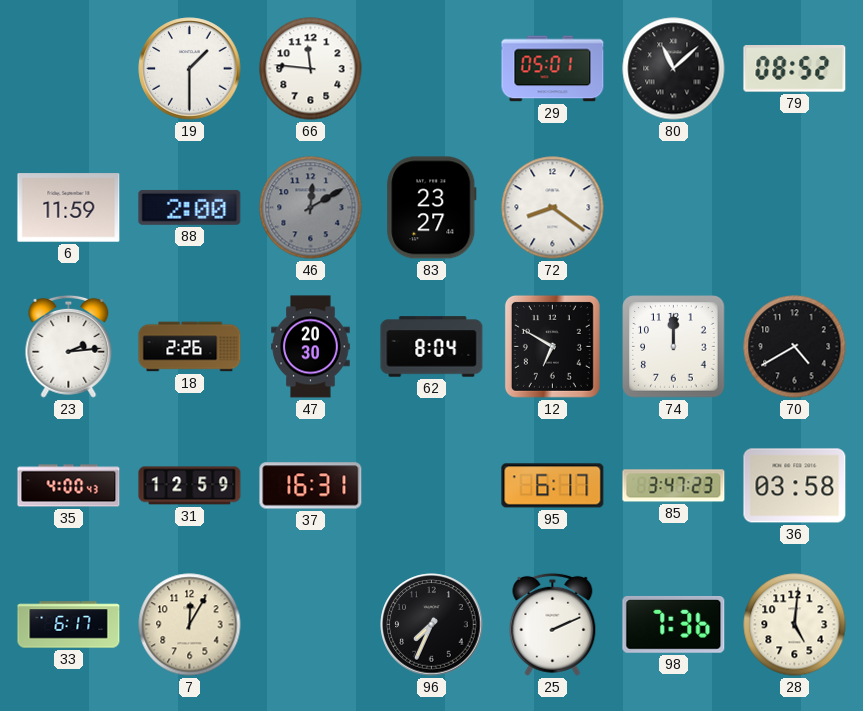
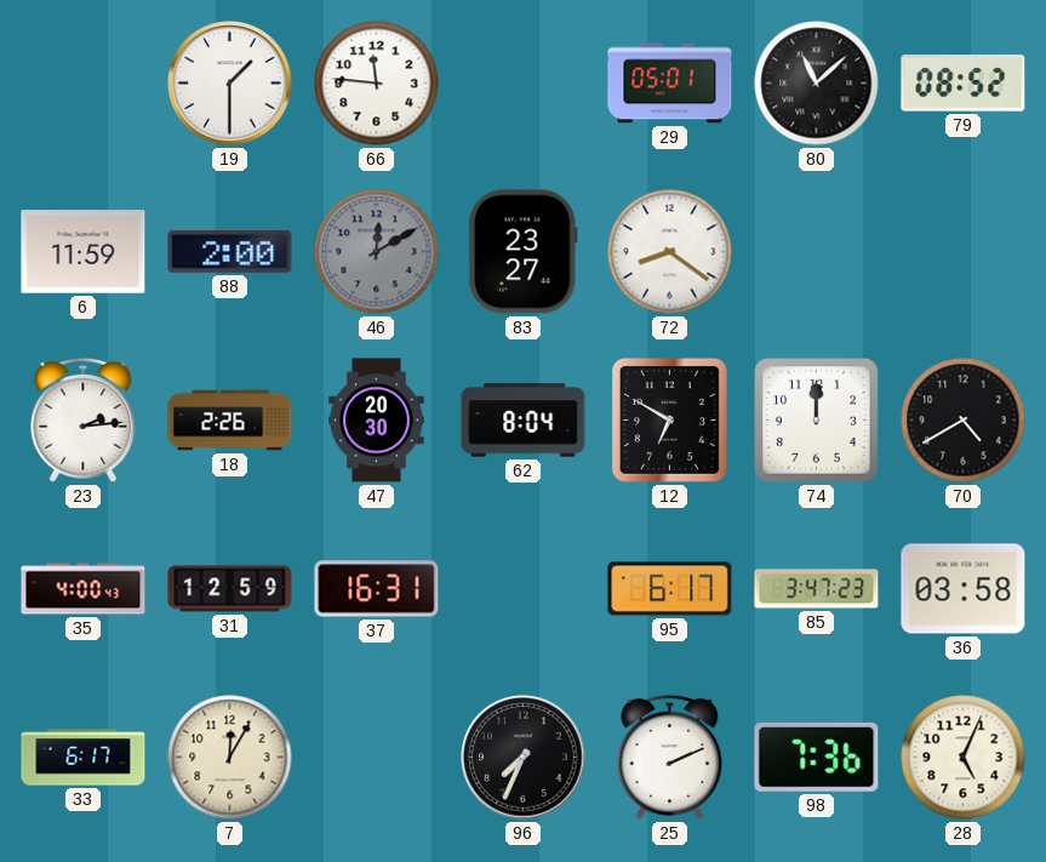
28: 5:01 -> 5:04 (964, 758)
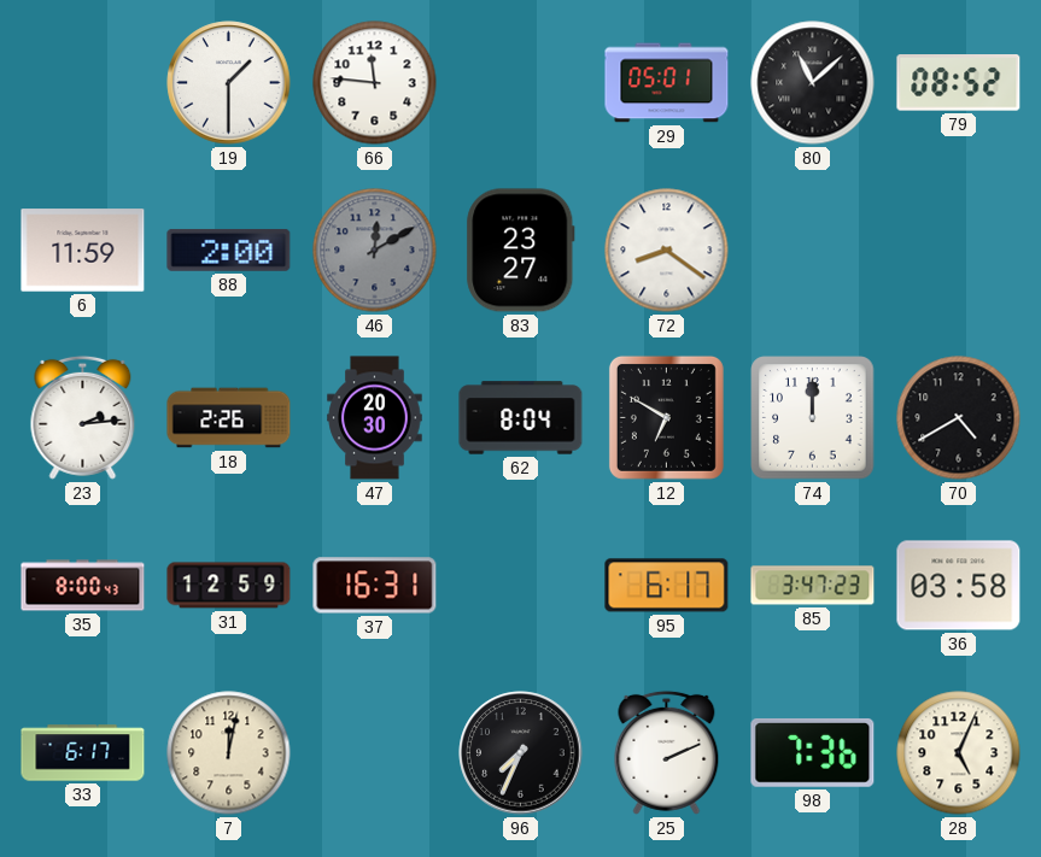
35: 4:00 -> 8:00 (83, 586)
7: 12:05 -> 12:02 (229, 753)
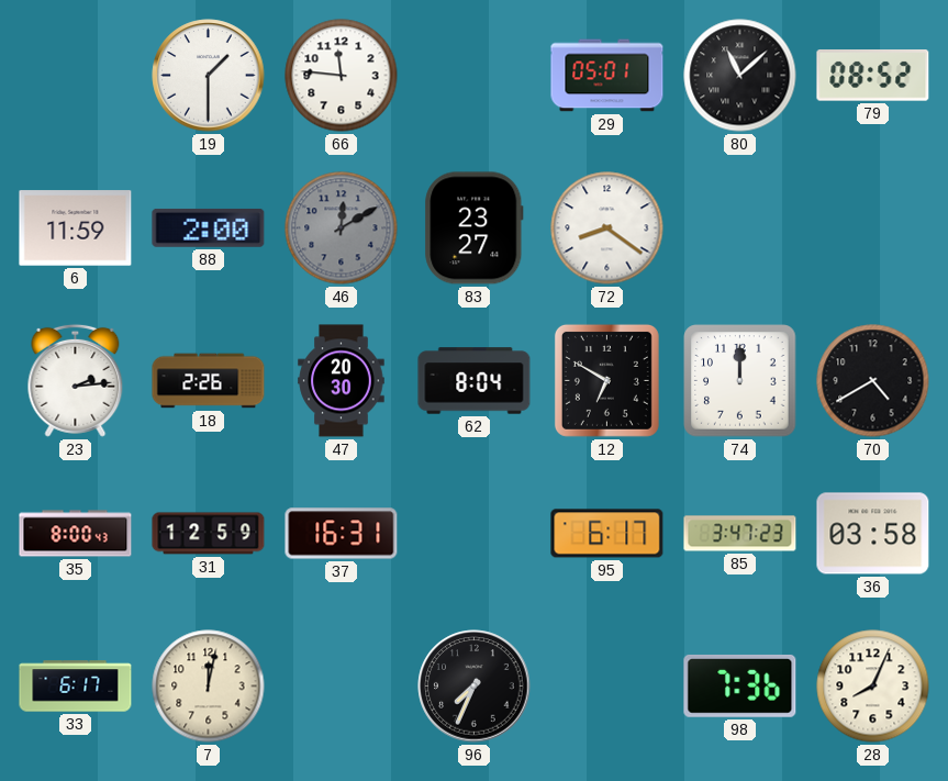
25: 2:11 -> none (667, 752)
28: 5:04 -> 8:04 (873, 687)
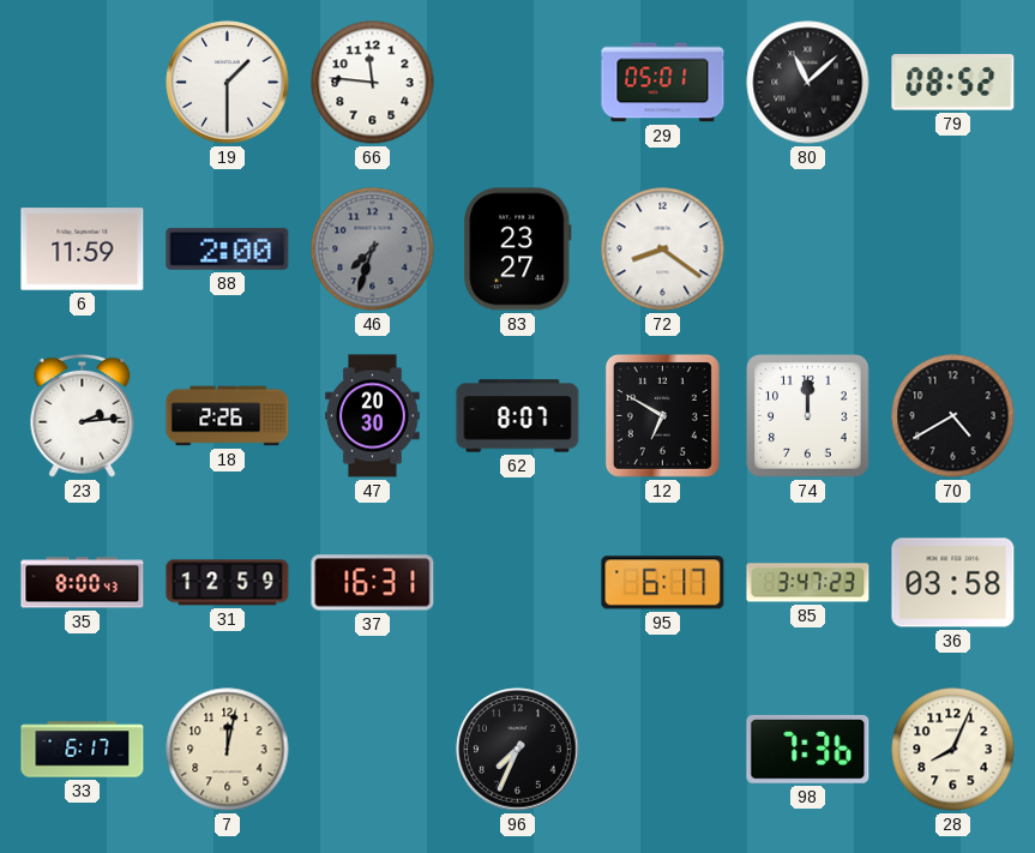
46: 12:10 -> 7:33 (373, 250)
62: 8:04 -> 8:07 (518, 416)
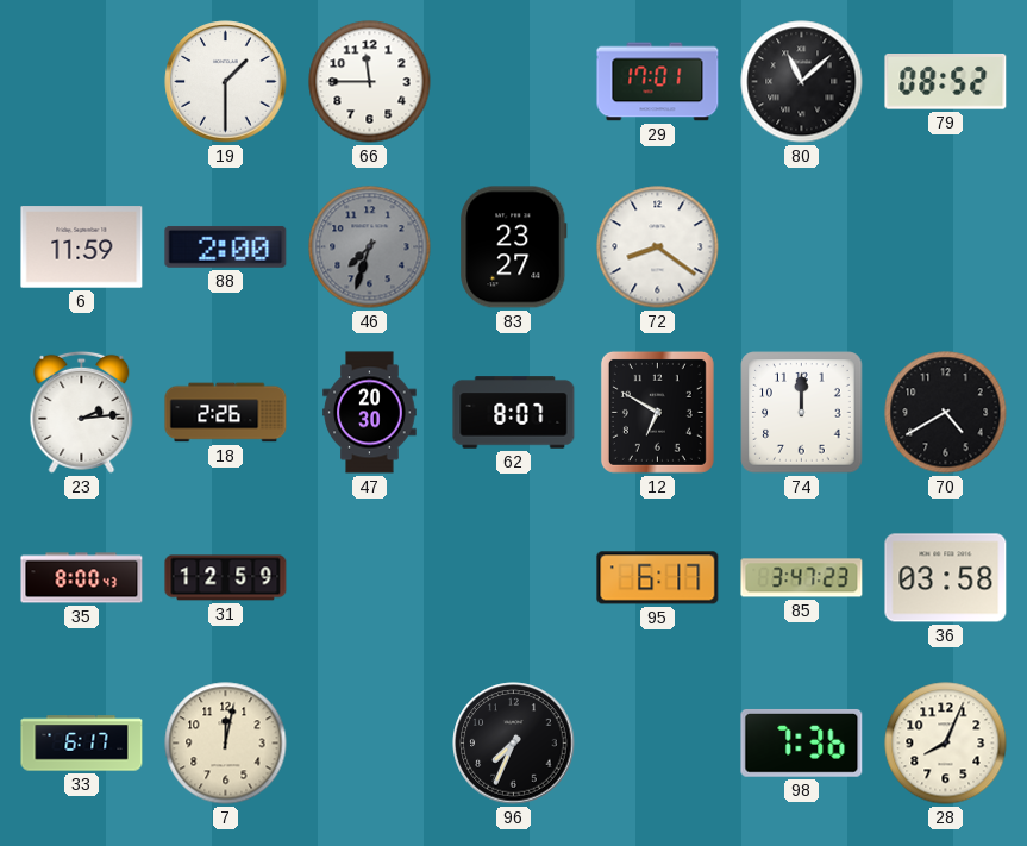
66: 11:46 -> 11:45 (370, 82)
29: 05:01 -> 17:01 (658, 82)
37: 16:31 -> none (373, 583)
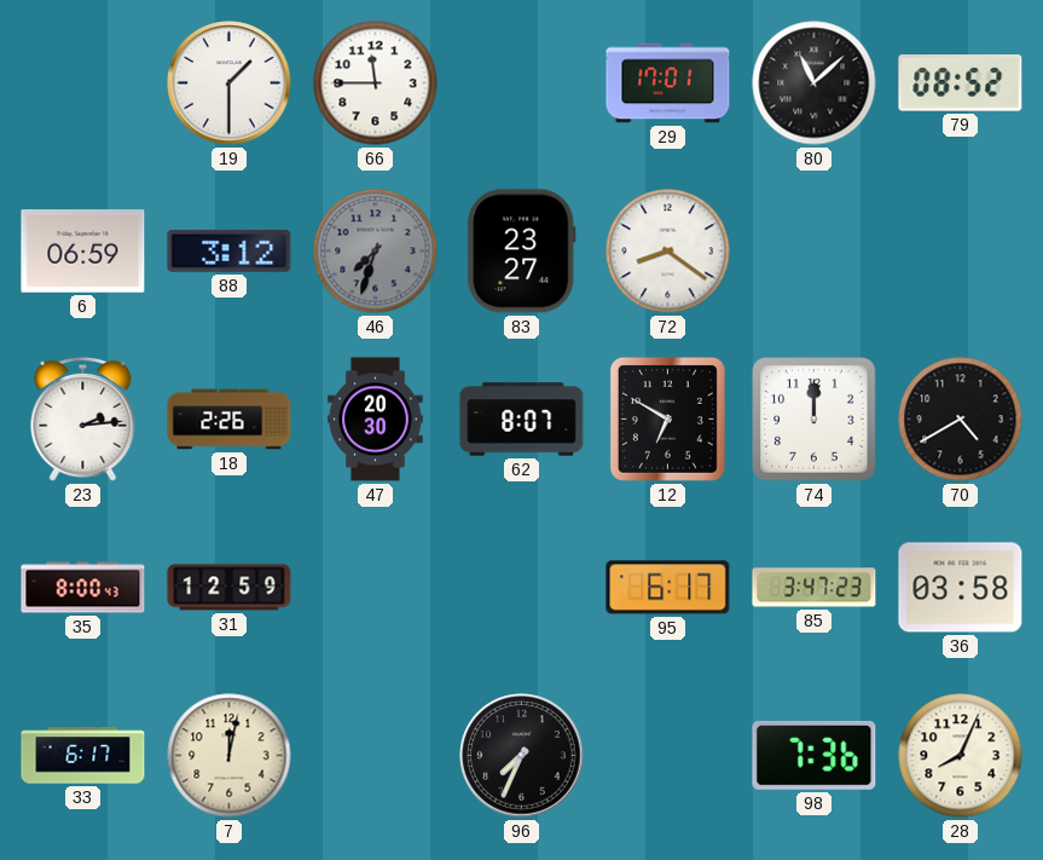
6: 11:59 -> 06:59 (83, 252)
88: 2:00 -> 3:12 (230, 250)
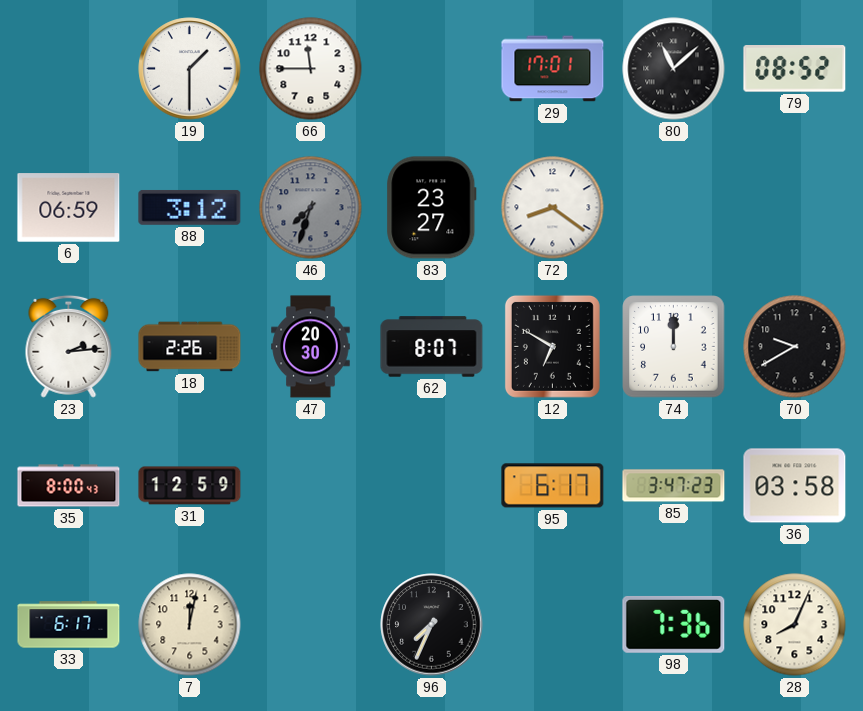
70: 4:40 -> 9:40 (795, 347)
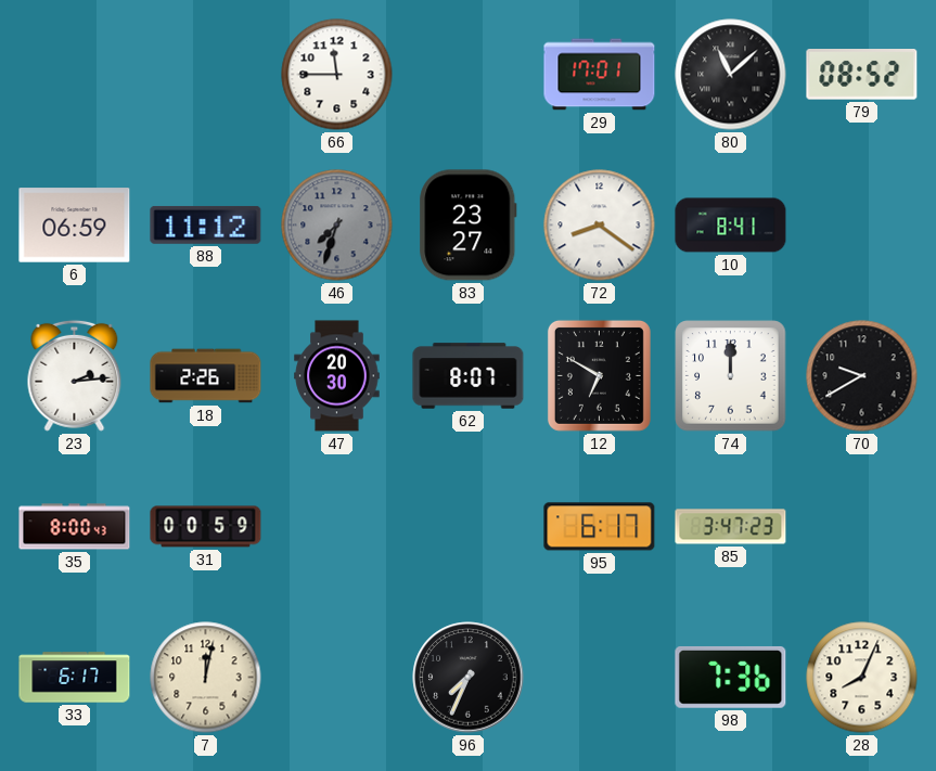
19: 1:30 -> none (190, 69)
88: 3:12 -> 11:12 (206, 224)
10: none -> 8:41 (731, 226)
31: 12:59 -> 00:59 (206, 527)
36: 03:58 -> none (795, 486)
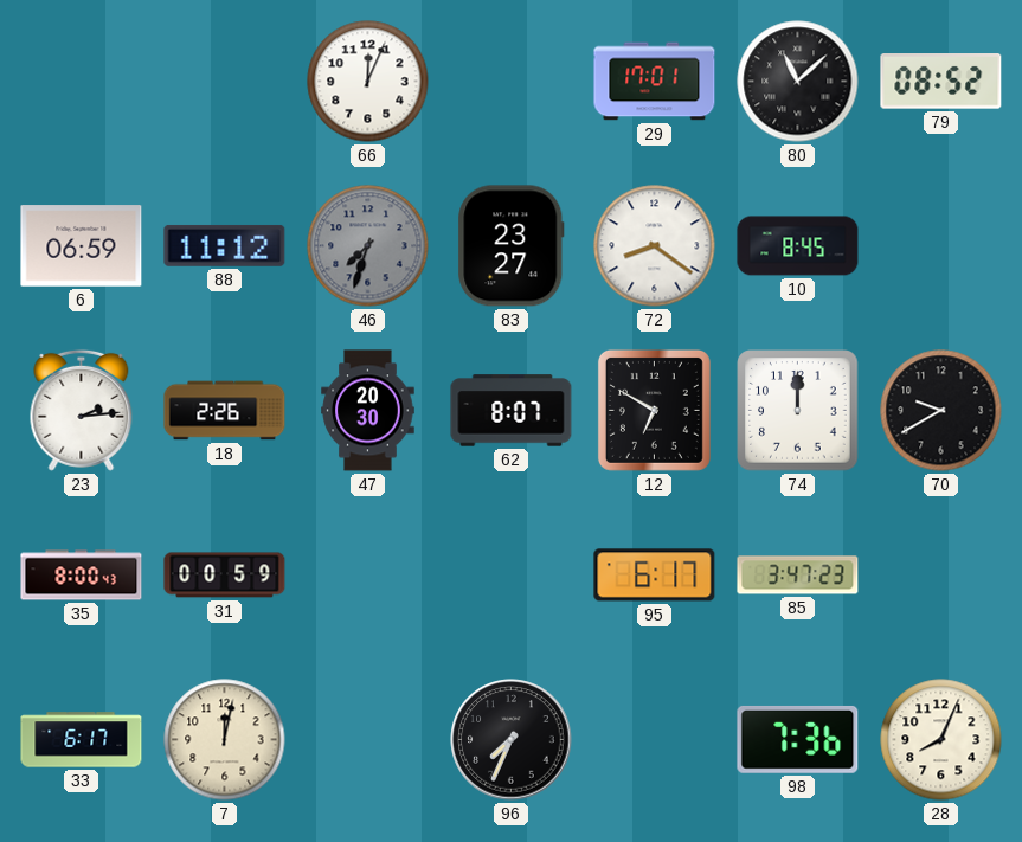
66: 11:45 -> 12:04 (368, 82)
10: 8:41 -> 8:45 (798, 246)
